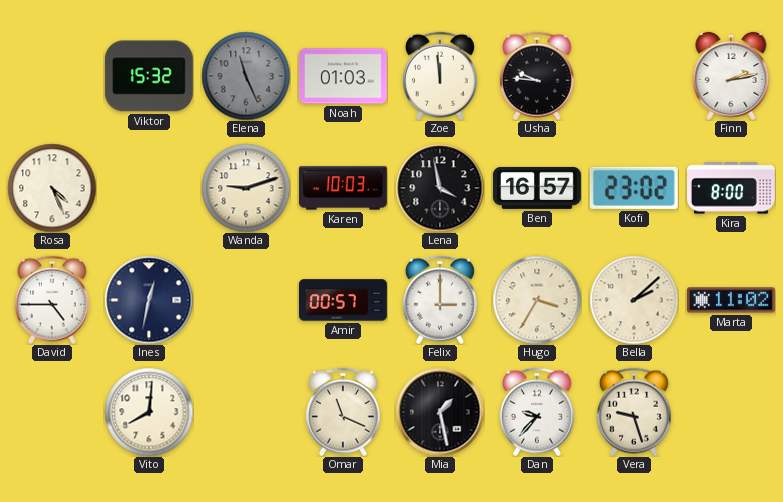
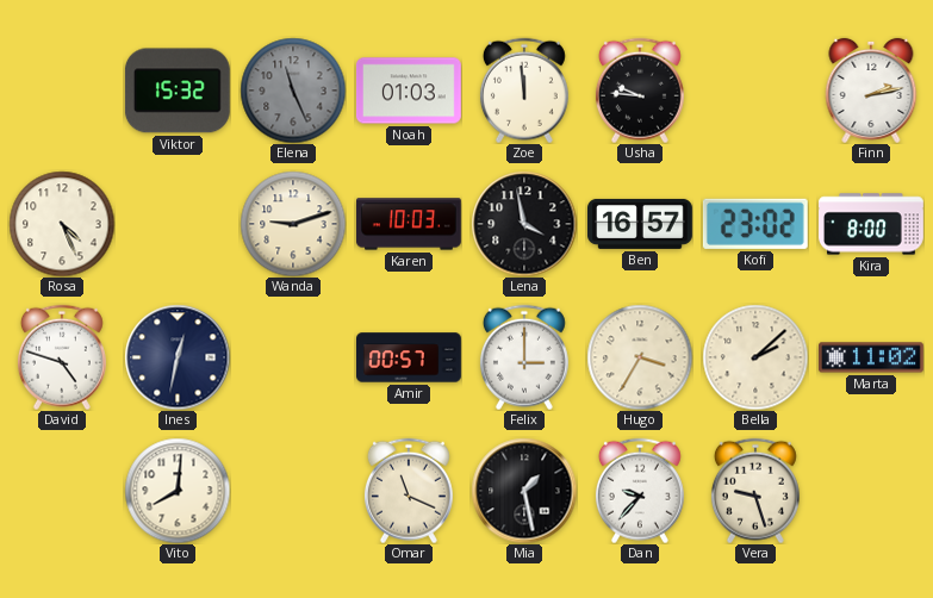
David: 4:45 -> 4:48 (62, 357)
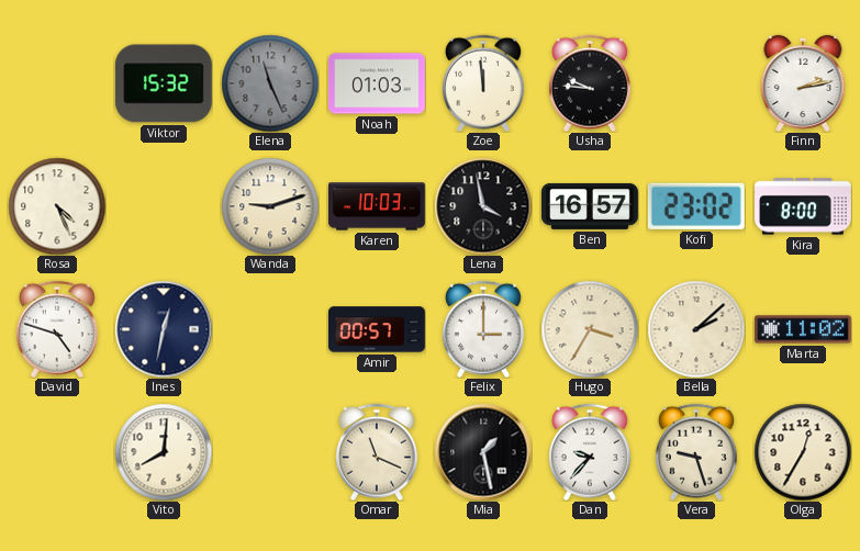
Olga: none -> 12:35 (803, 452)
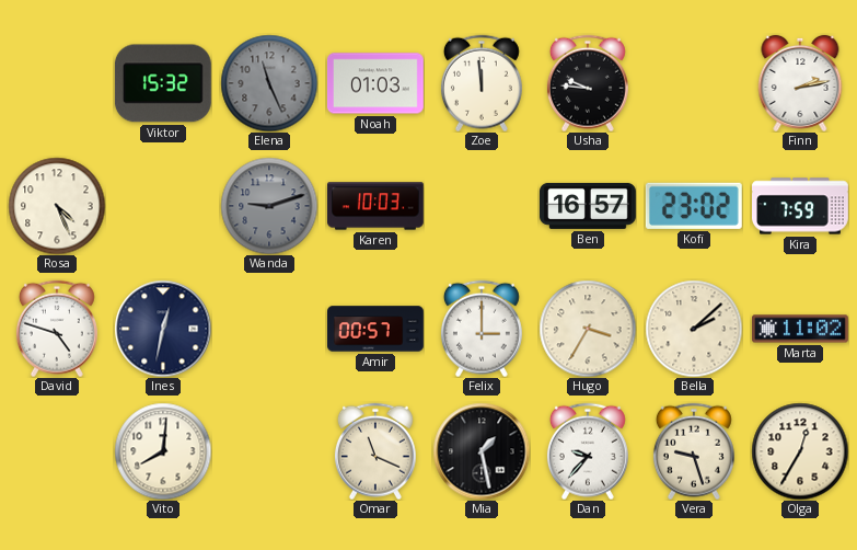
Wanda dial: cream -> grey (269, 206)
Lena: 3:58 -> none (483, 206)
Kira: 8:00 -> 7:59 (801, 206)
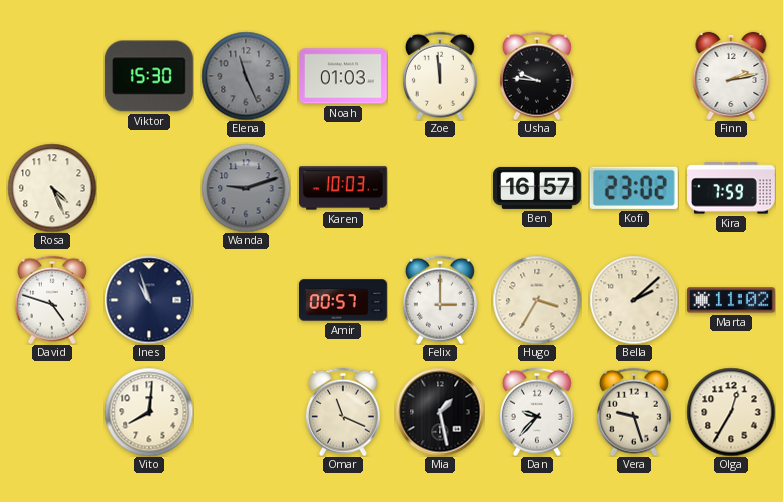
Viktor: 15:32 -> 15:30 (149, 76)
Ines: 12:32 -> 10:57 (149, 300)
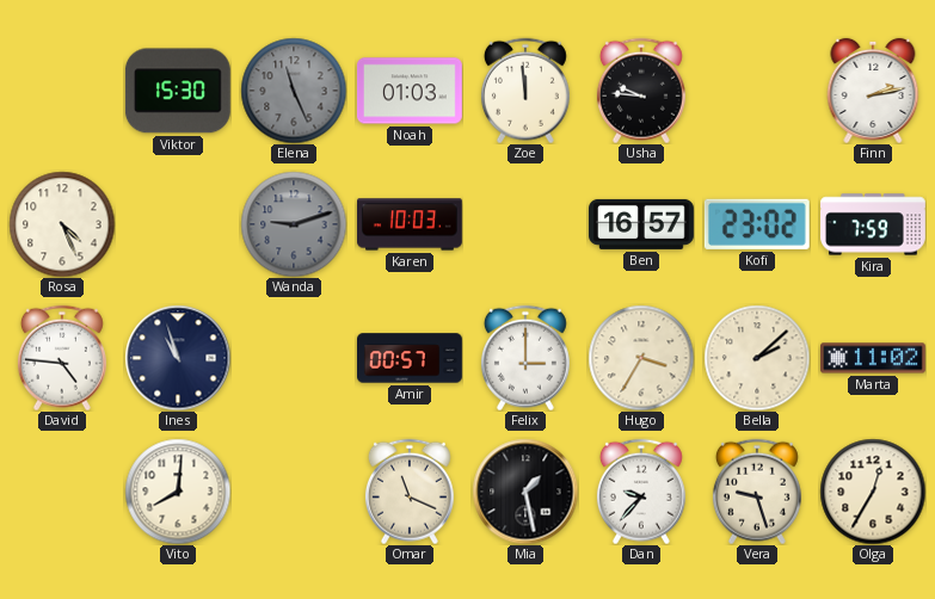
David: 4:48 -> 4:46 (62, 358)
